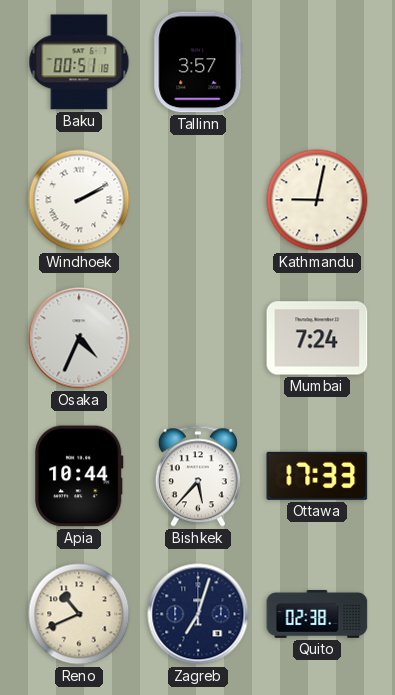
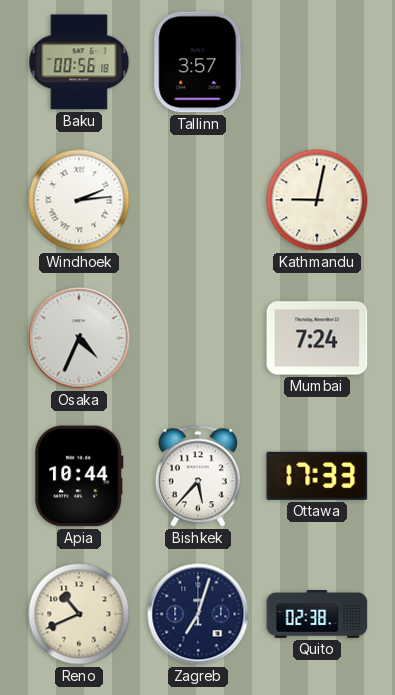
Baku: 00:51 -> 00:56 (79, 62)
Windhoek: 2:10 -> 2:14 (79, 200)
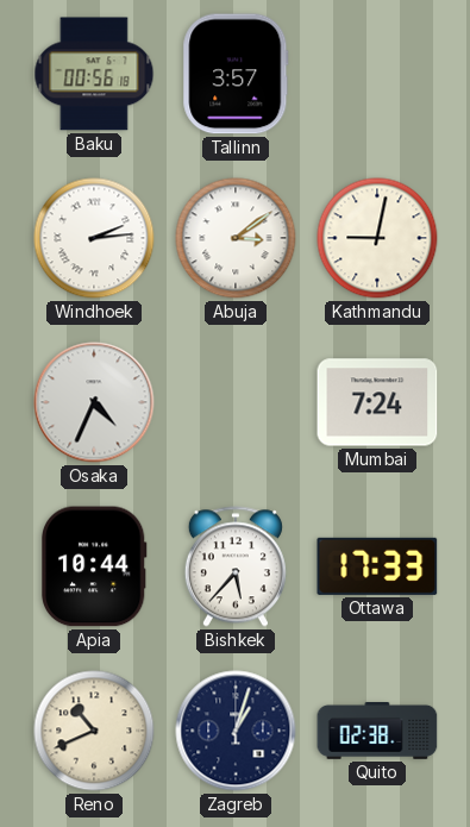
Abuja: none -> 3:09 (236, 238)
Zagreb: 7:03 -> 1:03 (236, 731)
